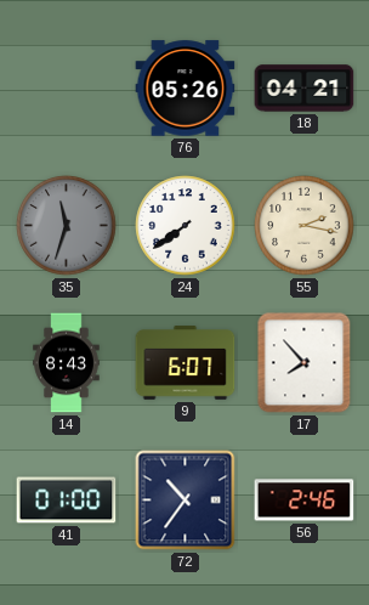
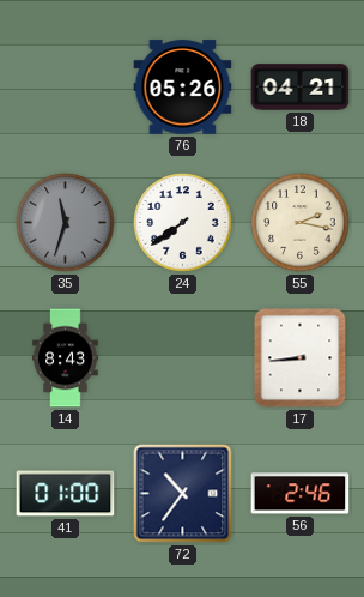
9: 6:07 -> none (186, 363)
17: 7:53 -> 8:44 (301, 358)
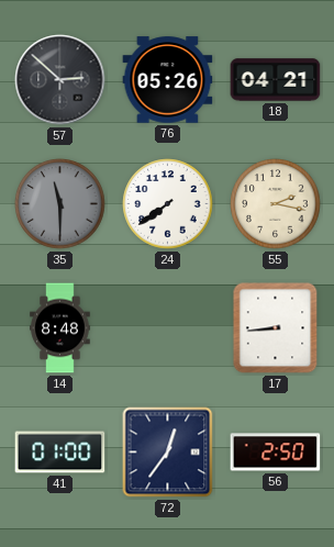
57: none -> 2:52 (60, 80)
35: 11:33 -> 11:30 (60, 204)
14: 8:43 -> 8:48 (60, 328)
72: 10:36 -> 12:36 (168, 453)
56: 2:46 -> 2:50 (276, 453)
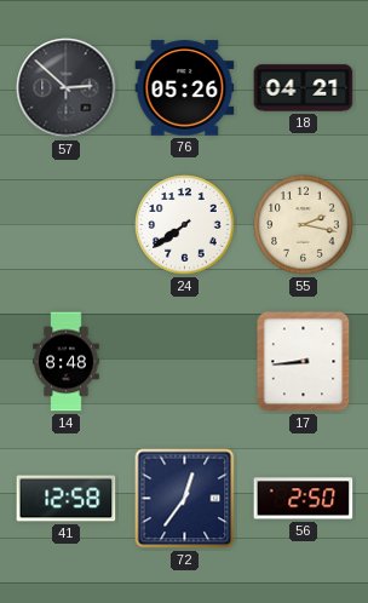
35: 11:30 -> none (60, 204)
41: 01:00 -> 12:58 (67, 499)
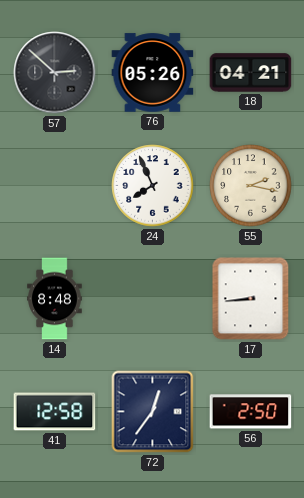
24: 7:39 -> 7:56 (153, 186)
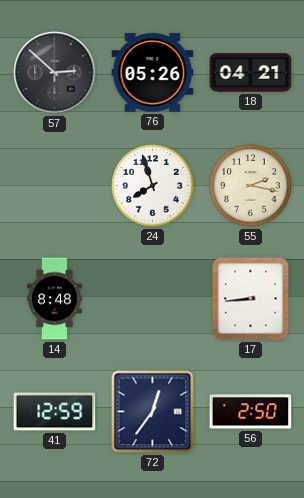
24: 7:56 -> 7:57 (153, 186)
41: 12:58 -> 12:59 (55, 412)
